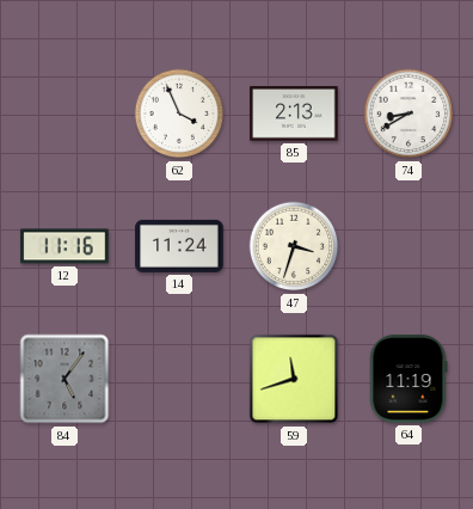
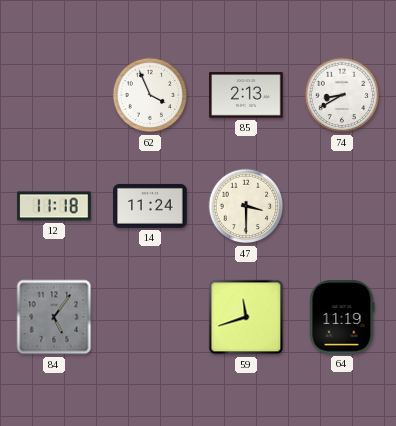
12: 11:16 -> 11:18 (54, 206)
47: 3:33 -> 3:30 (246, 206)
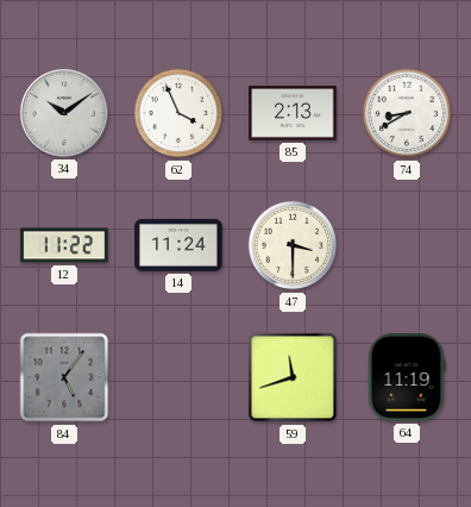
34: none -> 10:09 (64, 113)
12: 11:18 -> 11:22 (64, 245)
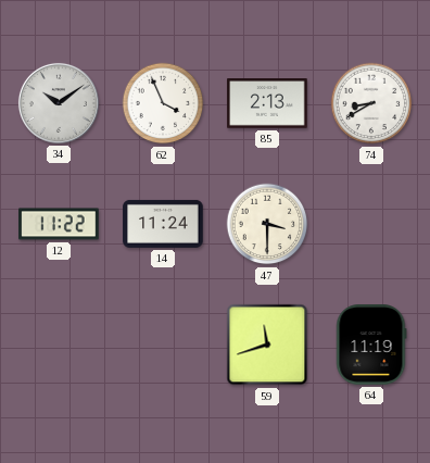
84: 5:06 -> none (64, 377)
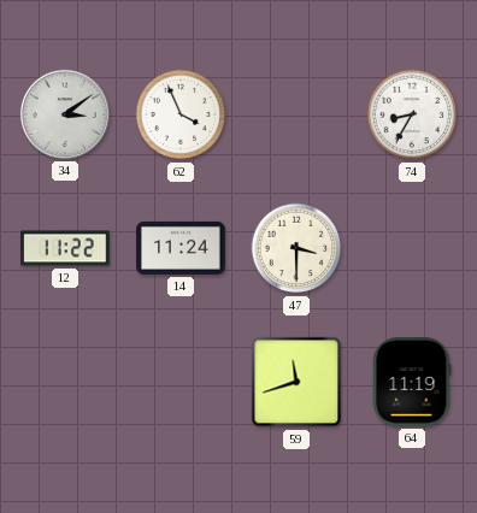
34: 10:09 -> 3:09 (65, 114)
85: 2:13 -> none (267, 103)
74: 8:40 -> 8:35 (412, 114)
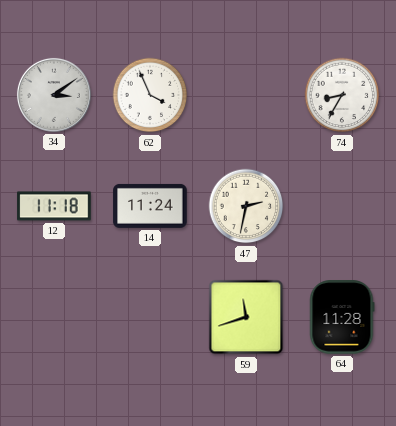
12: 11:22 -> 11:18 (54, 206)
47: 3:30 -> 2:32 (246, 206)
64: 11:19 -> 11:28 (342, 317)
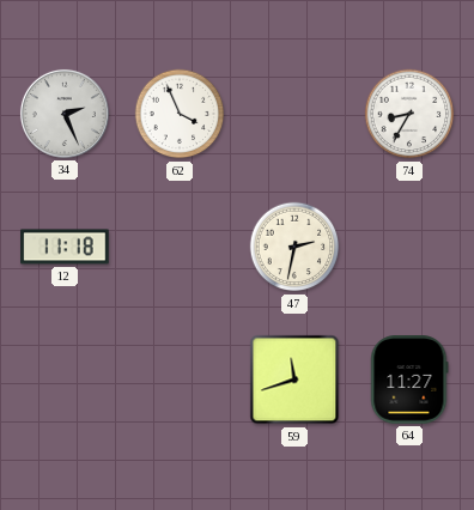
34: 3:09 -> 2:26 (65, 114)
14: 11:24 -> none (150, 206)
64: 11:28 -> 11:27 (409, 380)
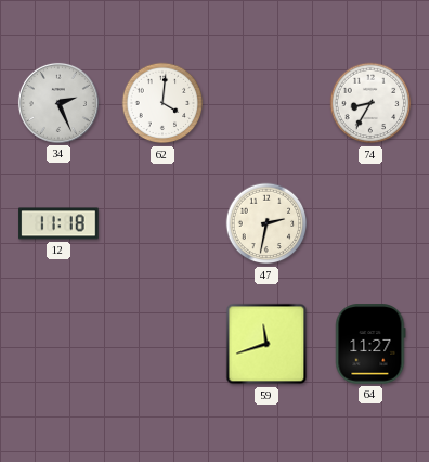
62: 3:56 -> 4:01 (162, 103)
